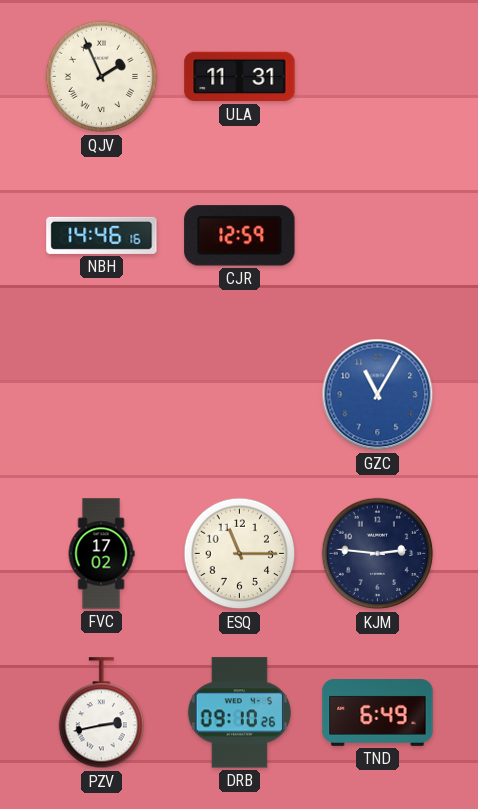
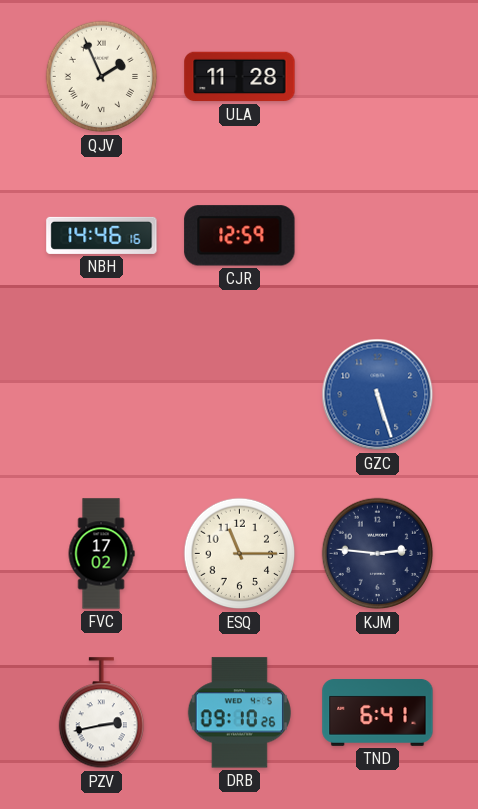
ULA: 11:31 -> 11:28 (240, 77)
GZC: 11:05 -> 5:27 (378, 395)
TND: 6:49 -> 6:41 (378, 713)
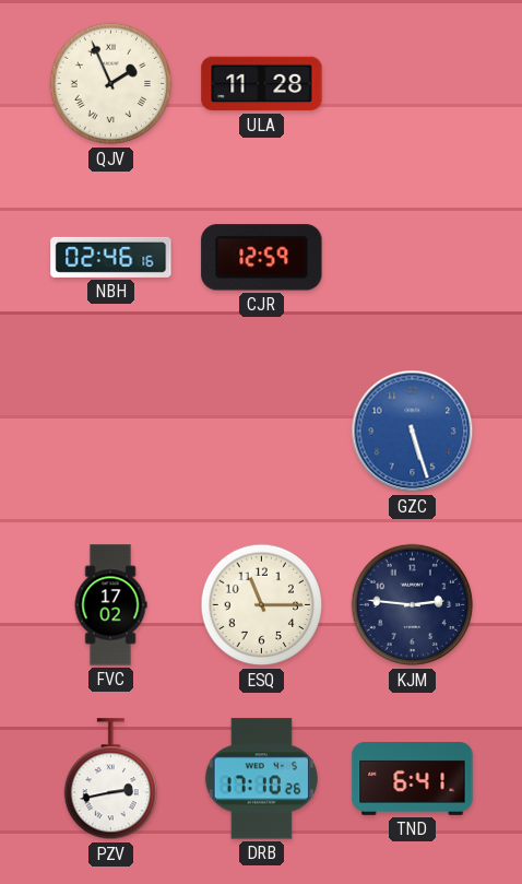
NBH: 14:46 -> 02:46 (111, 257)
DRB: 09:10 -> 17:10 (261, 779)
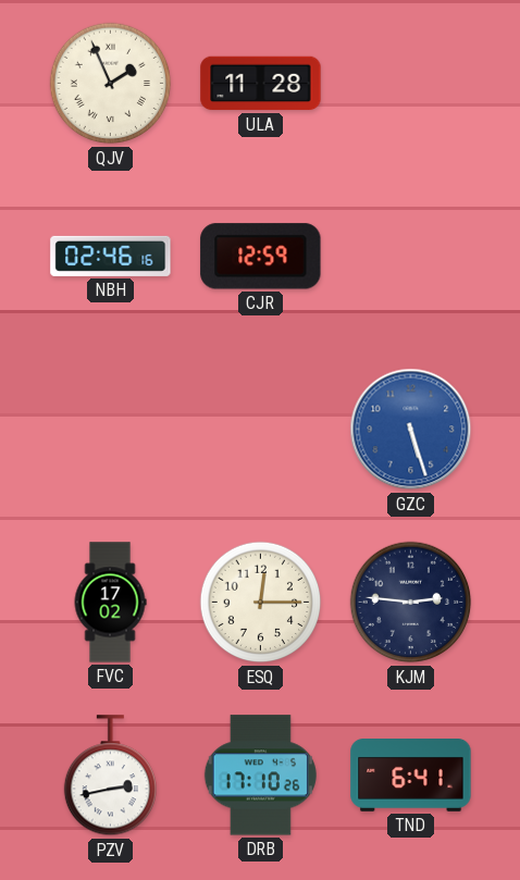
ESQ: 11:15 -> 12:15 (261, 603)
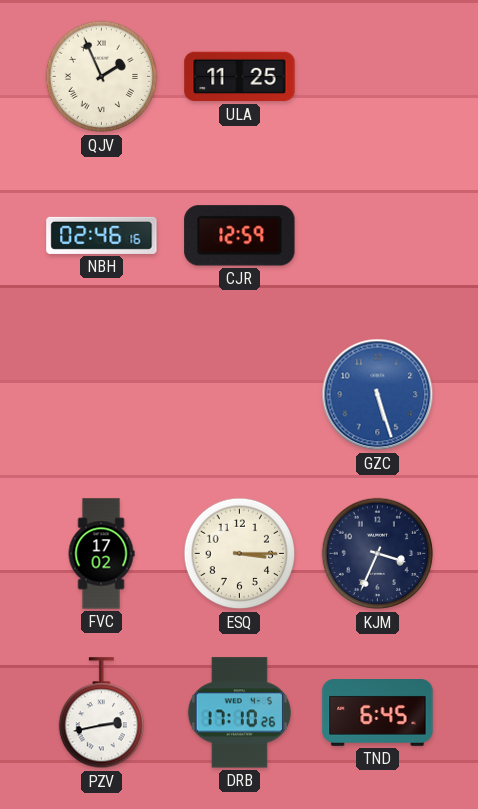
ULA: 11:28 -> 11:25 (240, 77)
ESQ: 12:15 -> 3:15 (240, 554)
KJM: 2:46 -> 3:34 (378, 554)
TND: 6:41 -> 6:45 (378, 713)
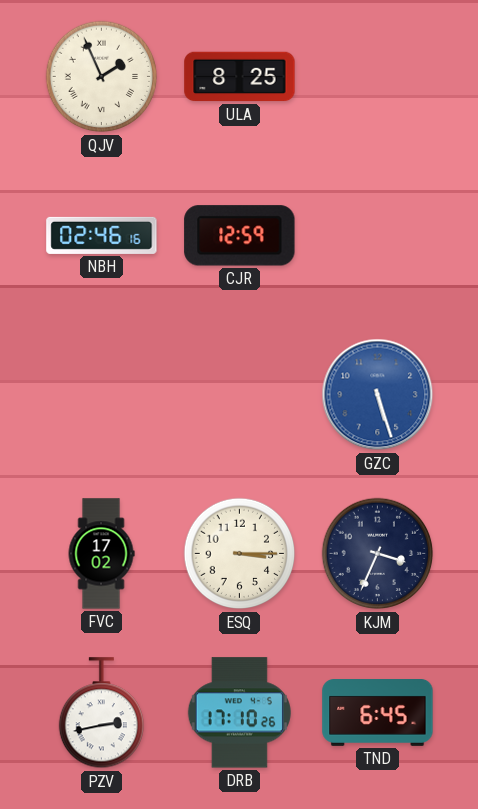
ULA: 11:25 -> 8:25 (240, 77)
